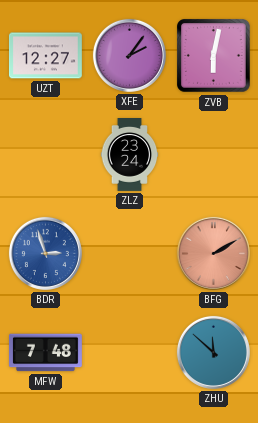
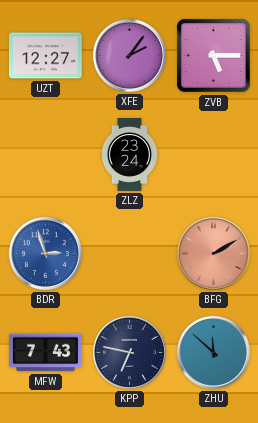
ZVB: 6:02 -> 5:15 (214, 56)
MFW: 7:48 -> 7:43 (45, 353)
KPP: none -> 6:47 (129, 352)
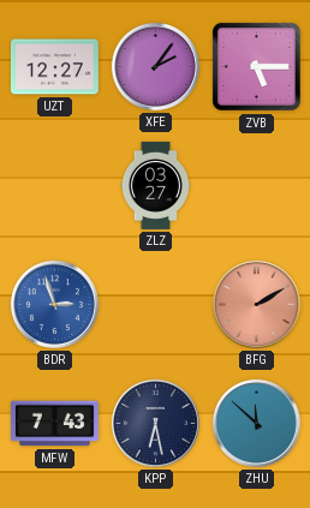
ZLZ: 23:24 -> 03:27 (156, 186)
KPP: 6:47 -> 6:28 (155, 423)
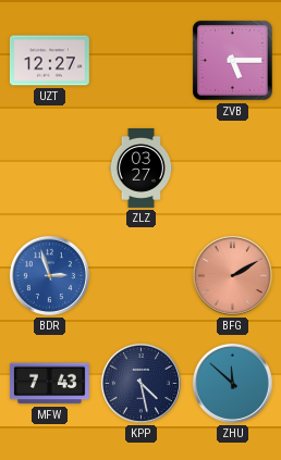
XFE: 2:06 -> none (155, 66)
KPP: 6:28 -> 4:28 (140, 383)
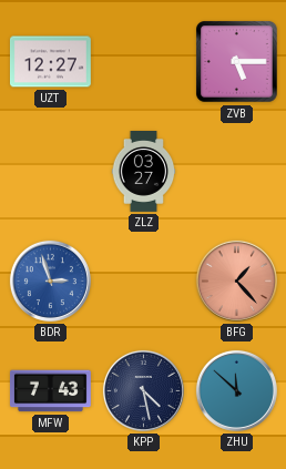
BFG: 2:10 -> 1:23 (236, 281)
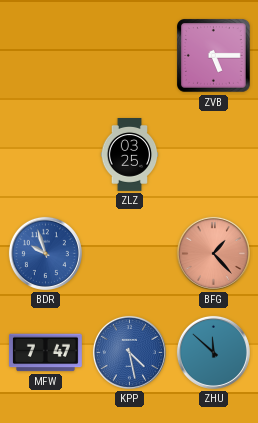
UZT: 12:27 -> none (50, 62)
ZLZ: 03:27 -> 03:25 (130, 155)
BDR: 2:57 -> 9:57 (45, 253)
MFW: 7:43 -> 7:47 (45, 353)
KPP dial: navy -> blue (129, 352)
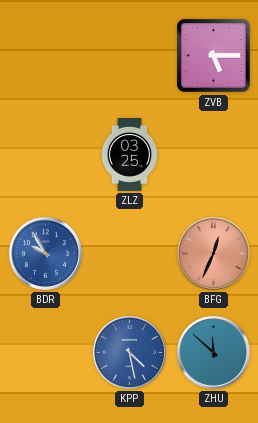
BDR: 9:57 -> 9:55 (45, 253)
BFG: 1:23 -> 12:34 (213, 253)
MFW: 7:47 -> none (45, 353)
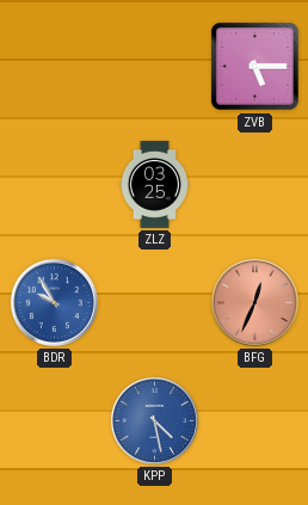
ZHU: 11:52 -> none (213, 352)
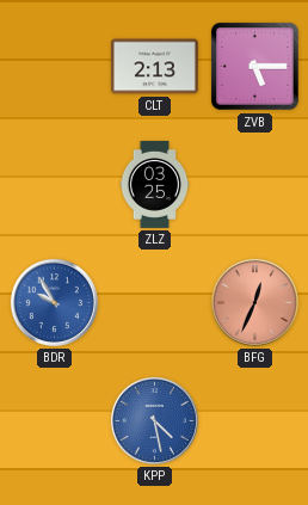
CLT: none -> 2:13 (154, 67)
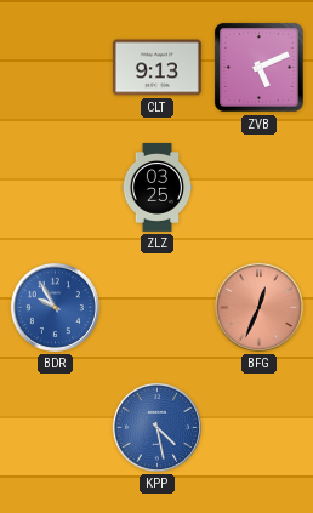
CLT: 2:13 -> 9:13 (156, 68)
ZVB: 5:15 -> 5:11 (260, 68)
